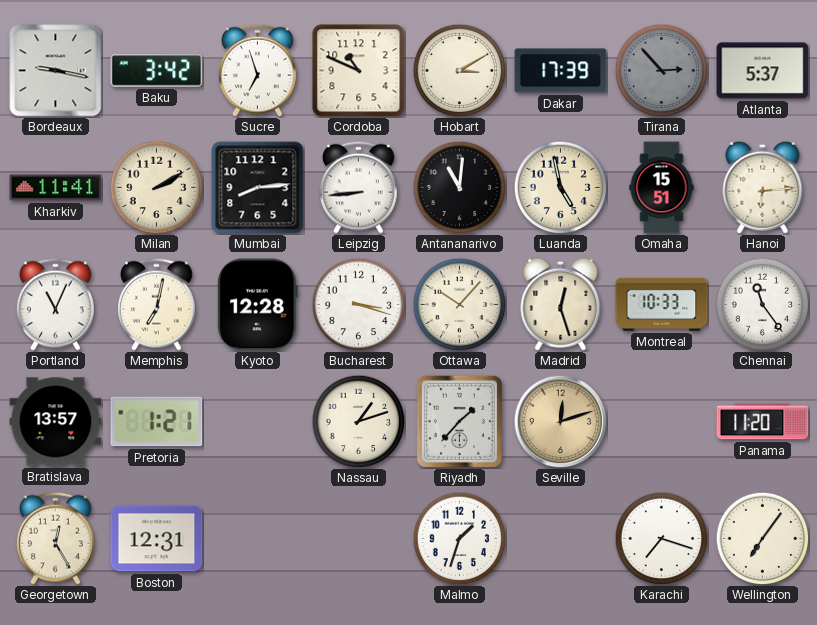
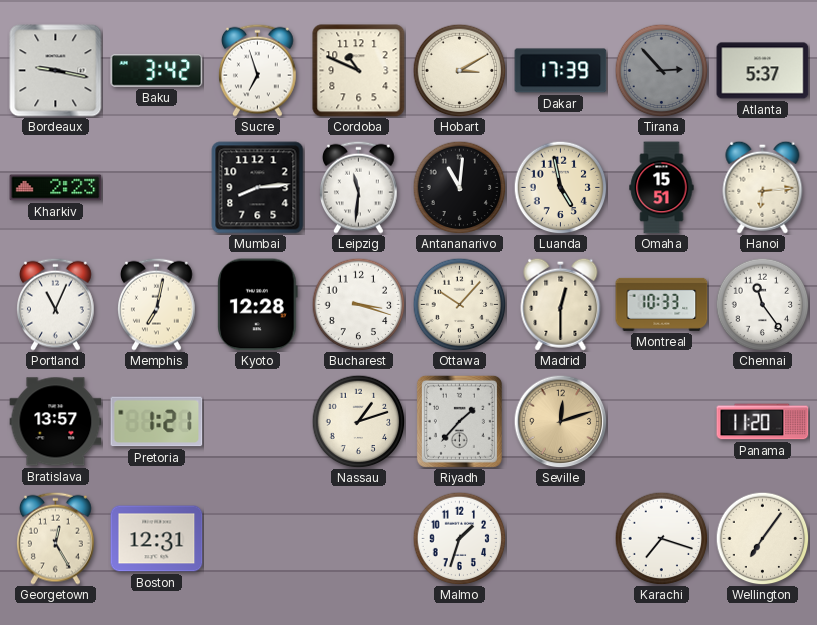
Kharkiv: 11:41 -> 2:23 (56, 188)
Milan: 2:10 -> none (156, 187)
Leipzig: 8:44 -> 11:31 (359, 187)
Madrid: 12:27 -> 12:30 (561, 304)
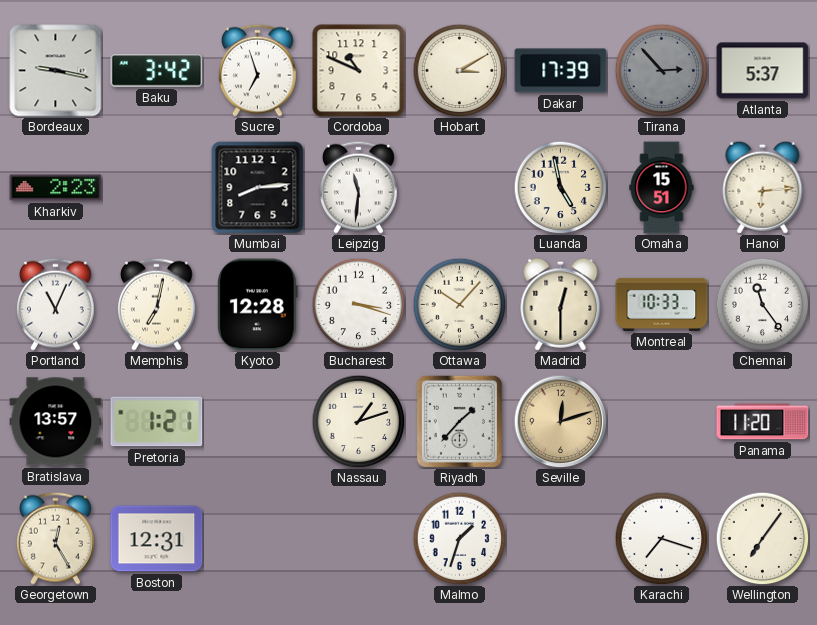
Antananarivo: 11:01 -> none (459, 187)
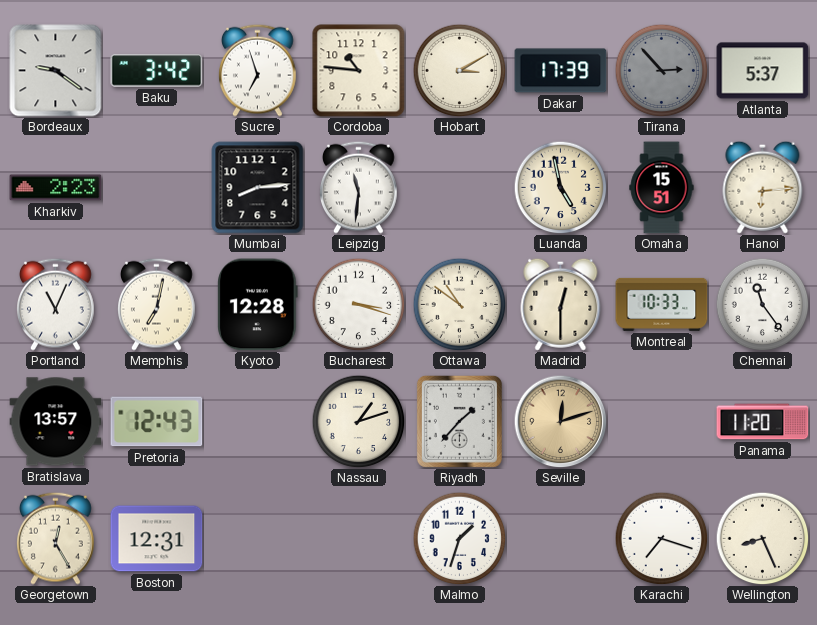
Bordeaux: 9:17 -> 9:21 (56, 71)
Cordoba: 10:49 -> 10:46 (359, 71)
Ottawa: 10:07 -> 10:51 (459, 304)
Pretoria: 1:21 -> 12:43 (157, 422)
Wellington: 7:06 -> 8:26 (762, 538)
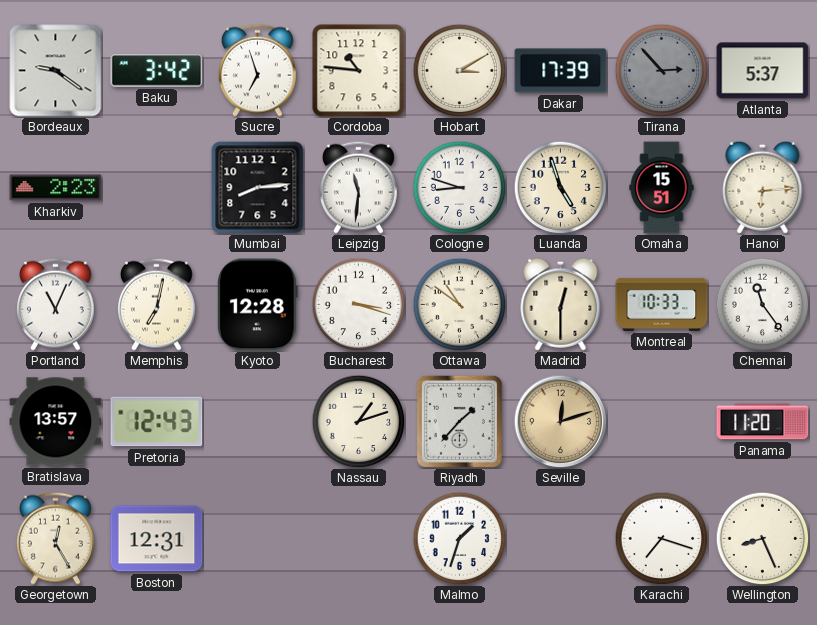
Cologne: none -> 8:48 (459, 187)
Luanda: 4:58 -> 4:57 (560, 187)
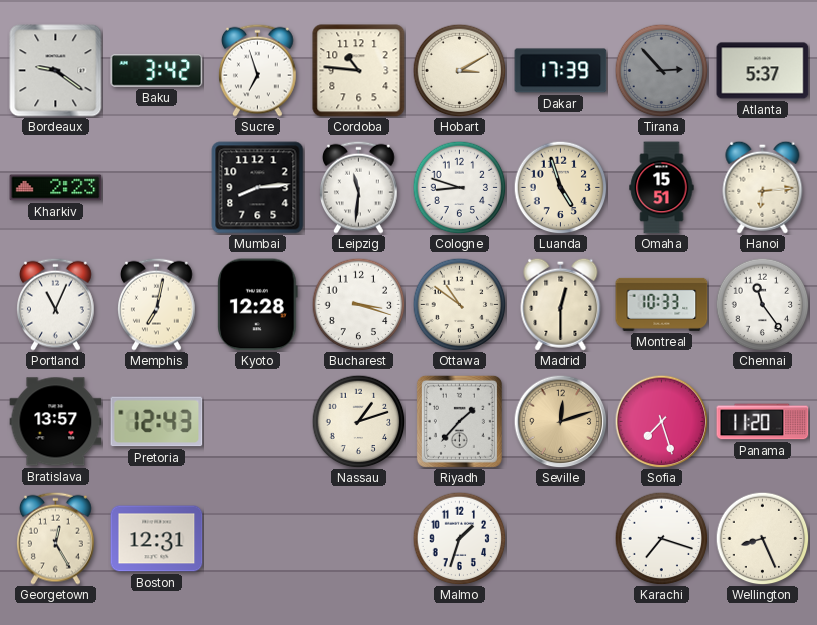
Sofia: none -> 7:27 (661, 421)
